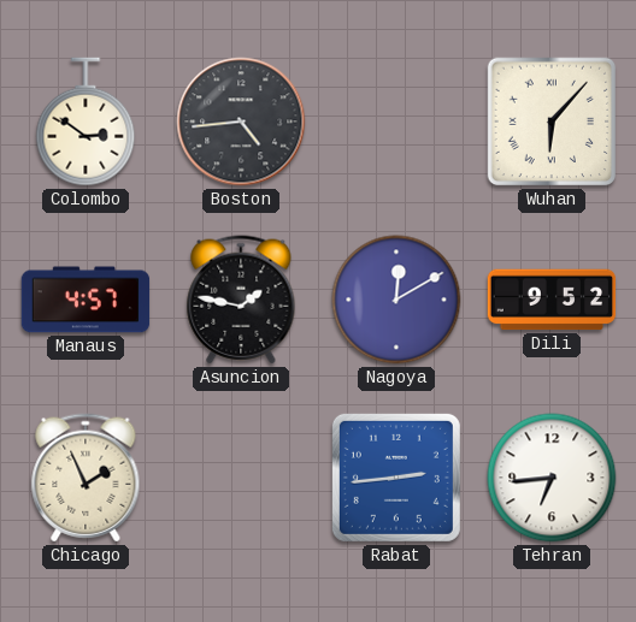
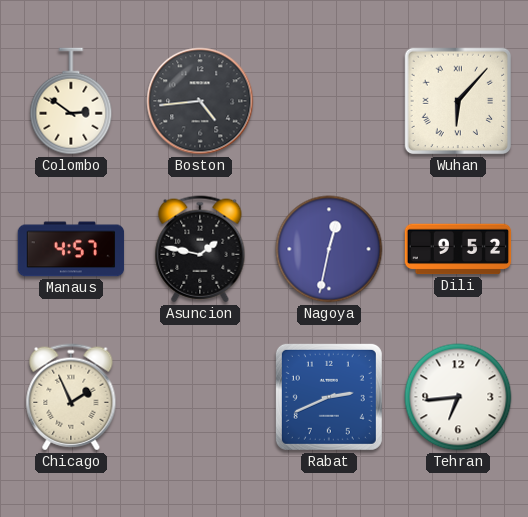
Nagoya: 12:10 -> 12:32 (329, 249)
Rabat: 2:44 -> 2:41 (329, 397)
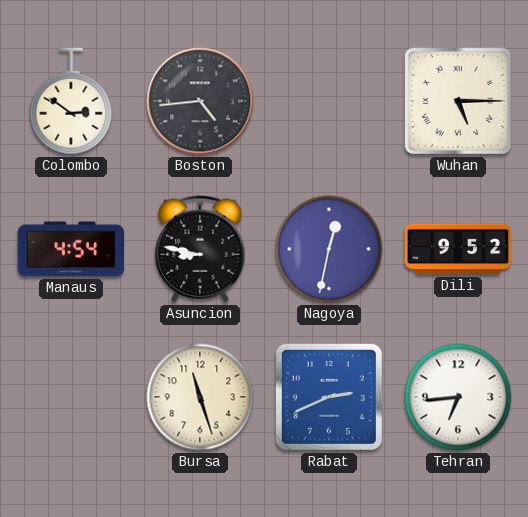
Wuhan: 6:07 -> 5:15 (458, 101)
Manaus: 4:57 -> 4:54 (71, 249)
Asuncion: 1:47 -> 8:47 (200, 249)
Chicago: 1:56 -> none (71, 397)
Bursa: none -> 11:27 (200, 397)
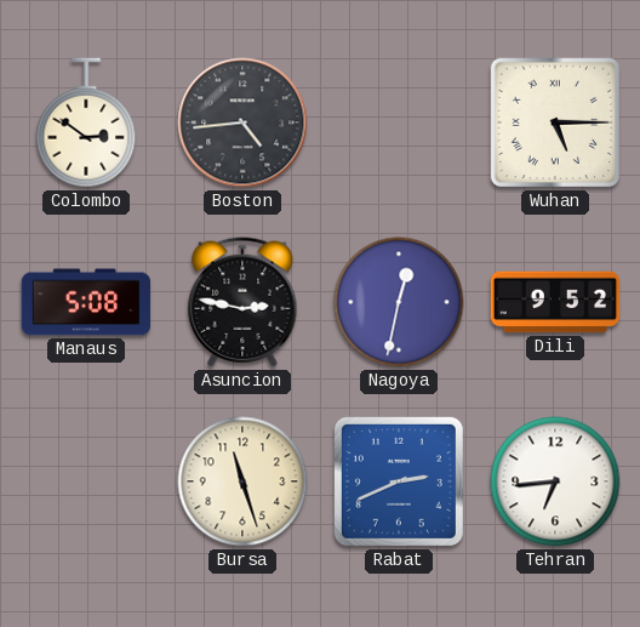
Manaus: 4:54 -> 5:08 (86, 302)
Asuncion: 8:47 -> 2:47 (242, 302)
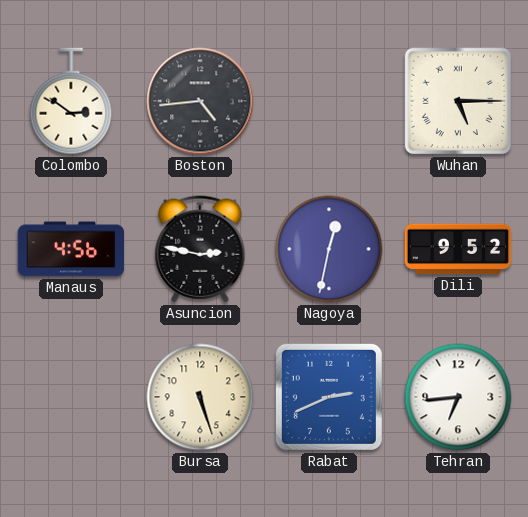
Manaus: 5:08 -> 4:56 (71, 249)
Bursa: 11:27 -> 5:27 (200, 397)
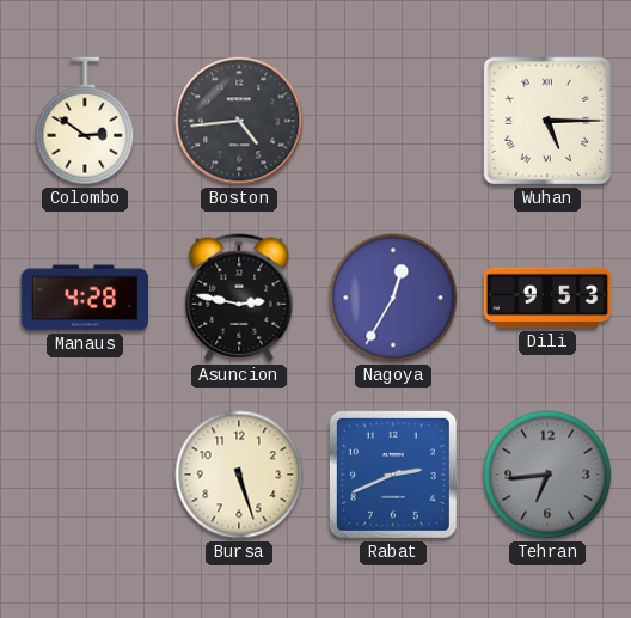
Manaus: 4:56 -> 4:28 (85, 298)
Nagoya: 12:32 -> 12:35 (393, 298)
Dili: 9:52 -> 9:53 (547, 298)
Tehran dial: white -> grey (547, 475)
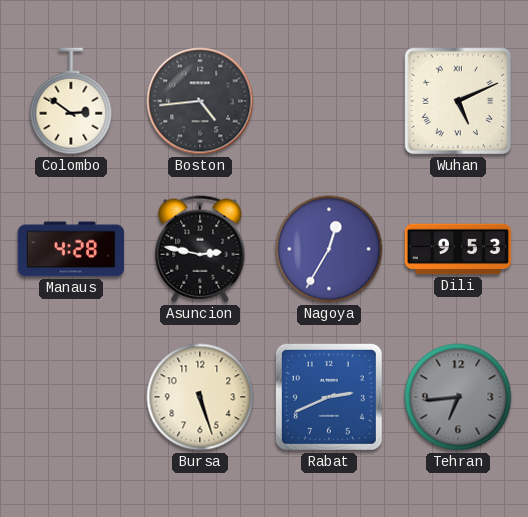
Wuhan: 5:15 -> 5:11 (458, 101)
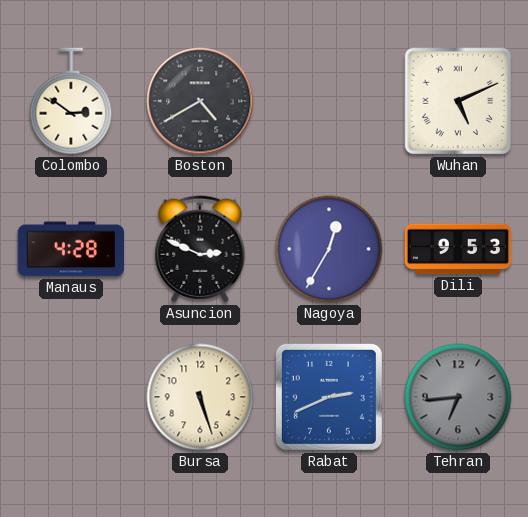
Boston: 4:44 -> 4:40 (200, 101)
Asuncion: 2:47 -> 2:49 (200, 249)
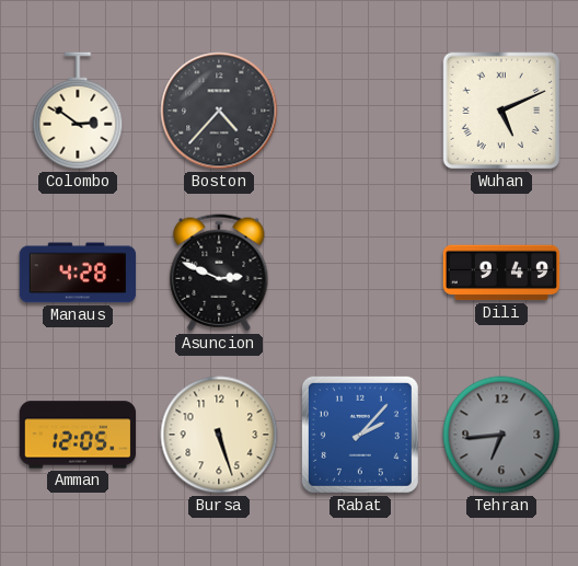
Boston: 4:40 -> 4:37 (219, 111)
Nagoya: 12:35 -> none (329, 249)
Dili: 9:53 -> 9:49 (501, 273)
Amman: none -> 12:05 (78, 435)
Rabat: 2:41 -> 2:07 (360, 435)
